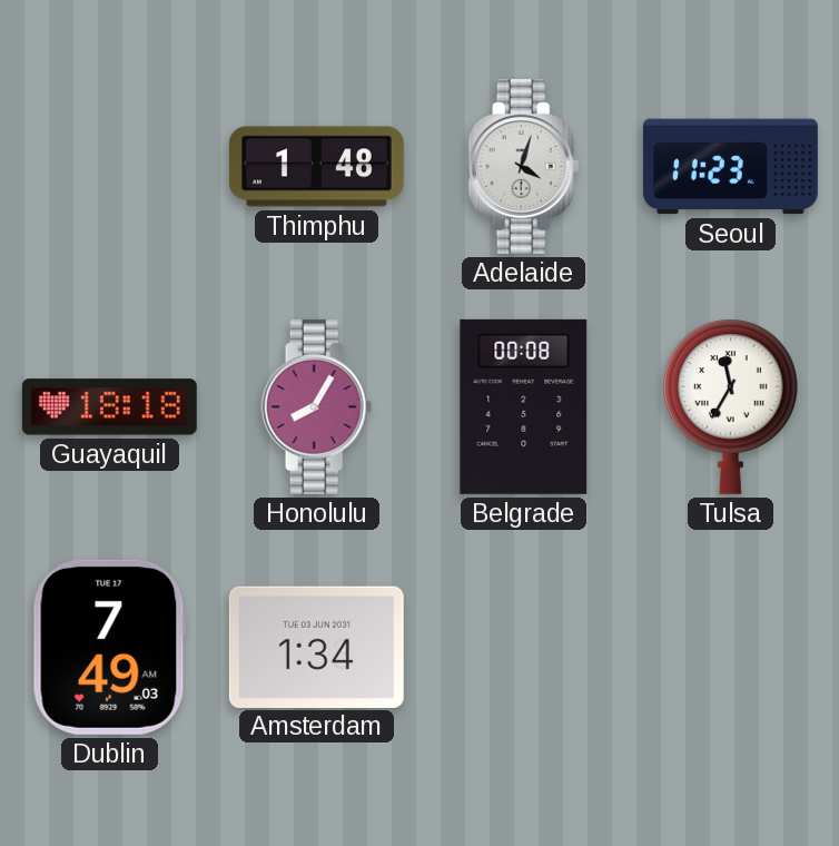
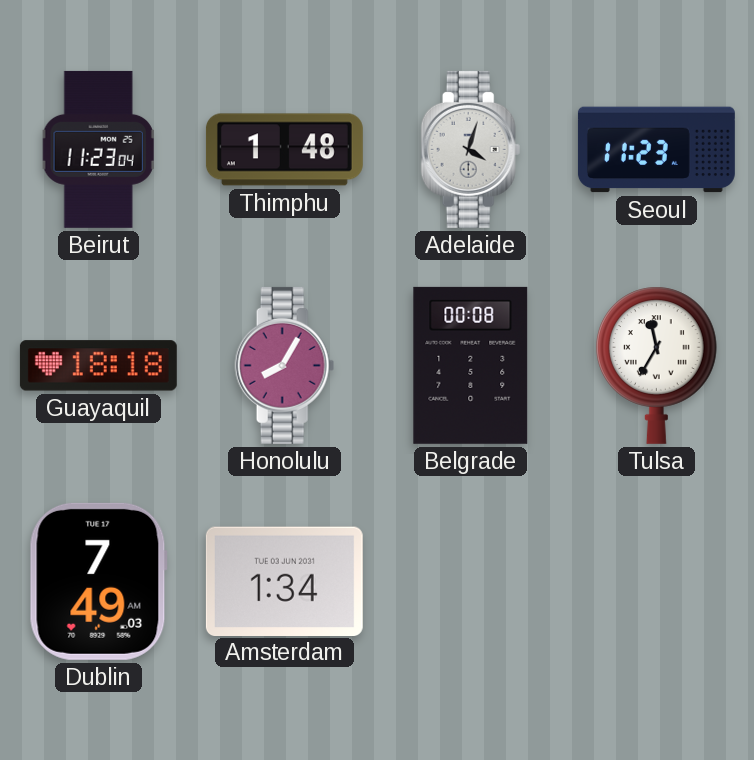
Beirut: none -> 11:23 (98, 149)
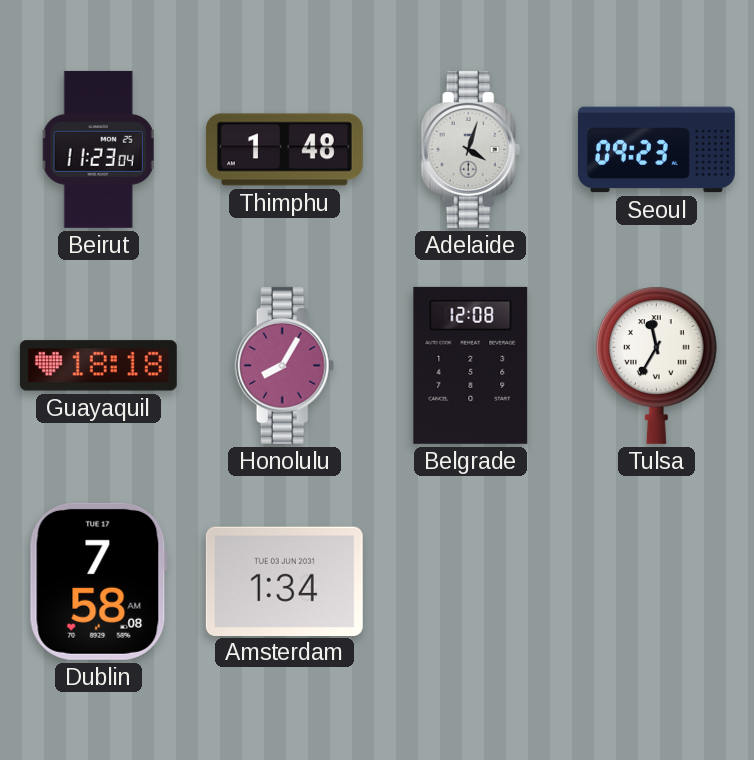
Seoul: 11:23 -> 09:23 (656, 150)
Belgrade: 00:08 -> 12:08 (471, 365)
Dublin: 7:49 -> 7:58 (98, 581)
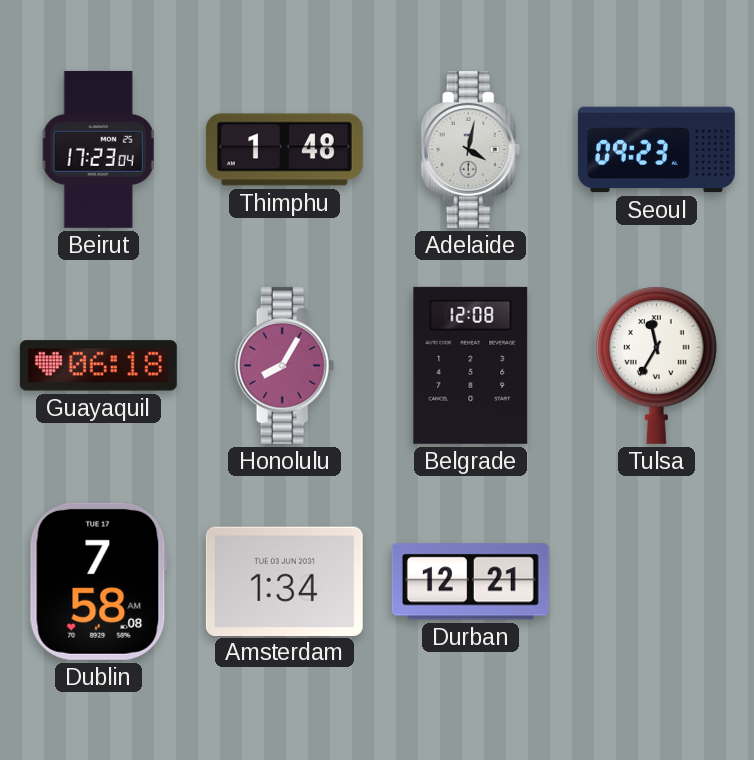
Beirut: 11:23 -> 17:23 (98, 149)
Adelaide: 4:03 -> 4:02 (471, 149)
Guayaquil: 18:18 -> 06:18 (98, 366)
Durban: none -> 12:21 (470, 582)
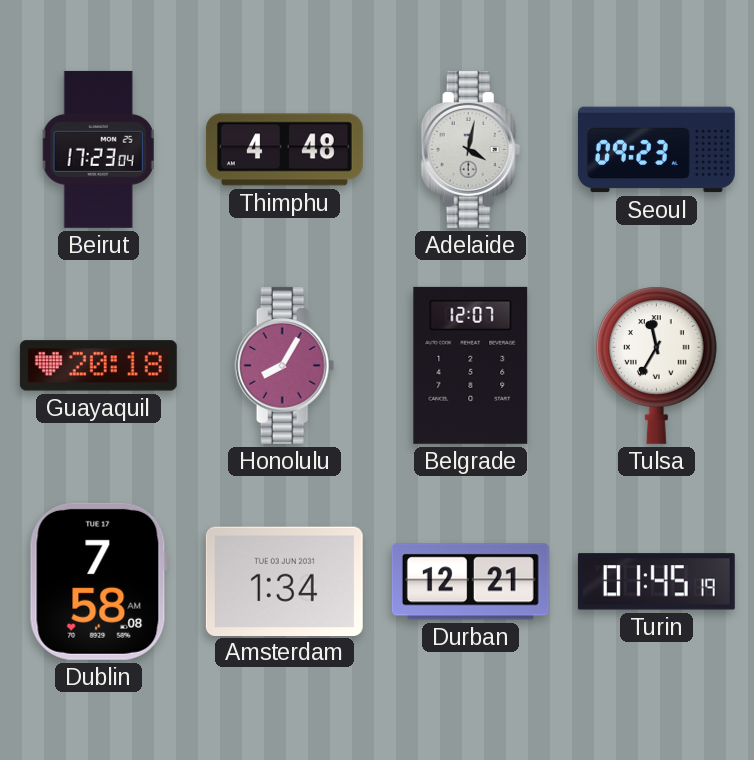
Thimphu: 1:48 -> 4:48 (284, 150)
Guayaquil: 06:18 -> 20:18 (98, 366)
Belgrade: 12:08 -> 12:07 (471, 365)
Turin: none -> 01:45 (656, 582)
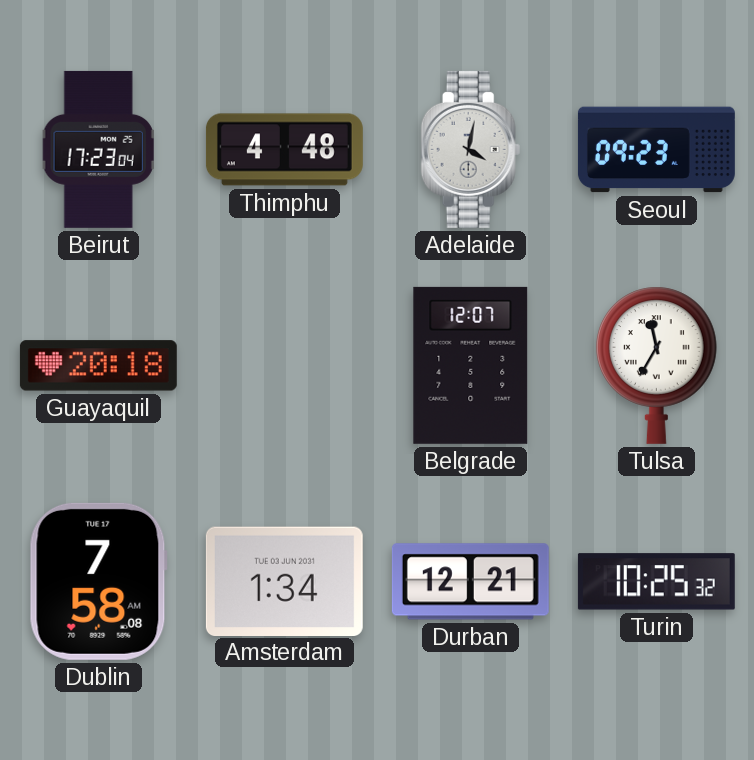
Honolulu: 8:05 -> none (285, 365)
Turin: 01:45 -> 10:25 (656, 582)
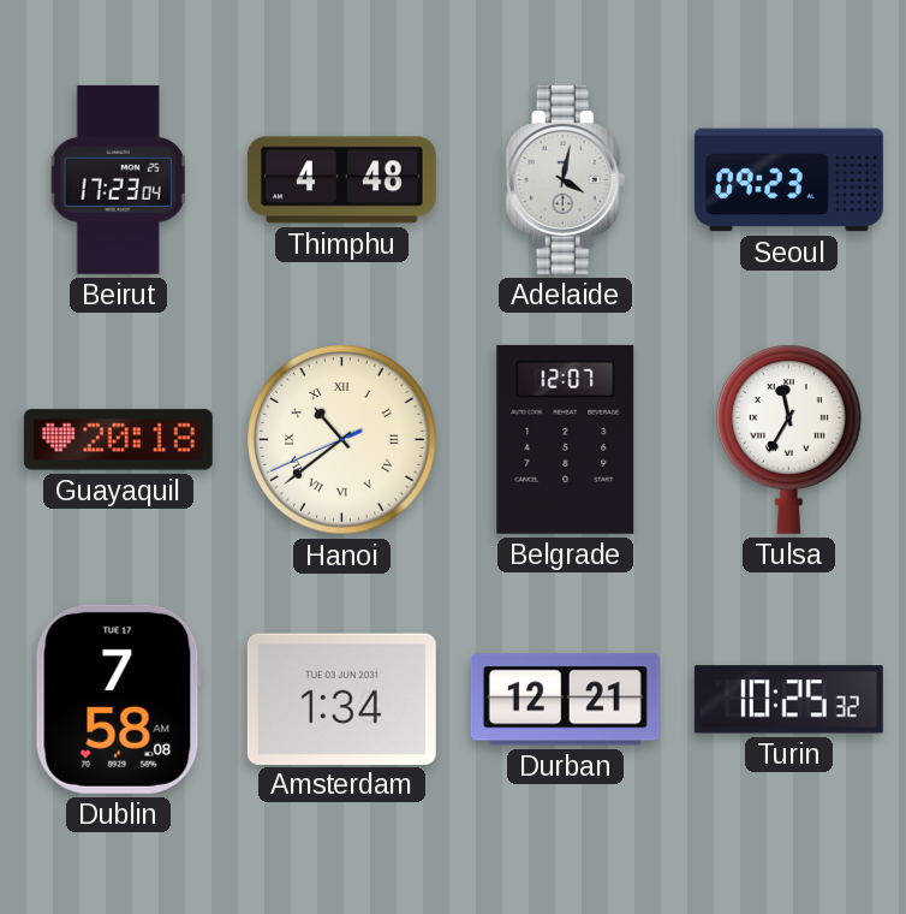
Hanoi: none -> 10:38 (342, 440)
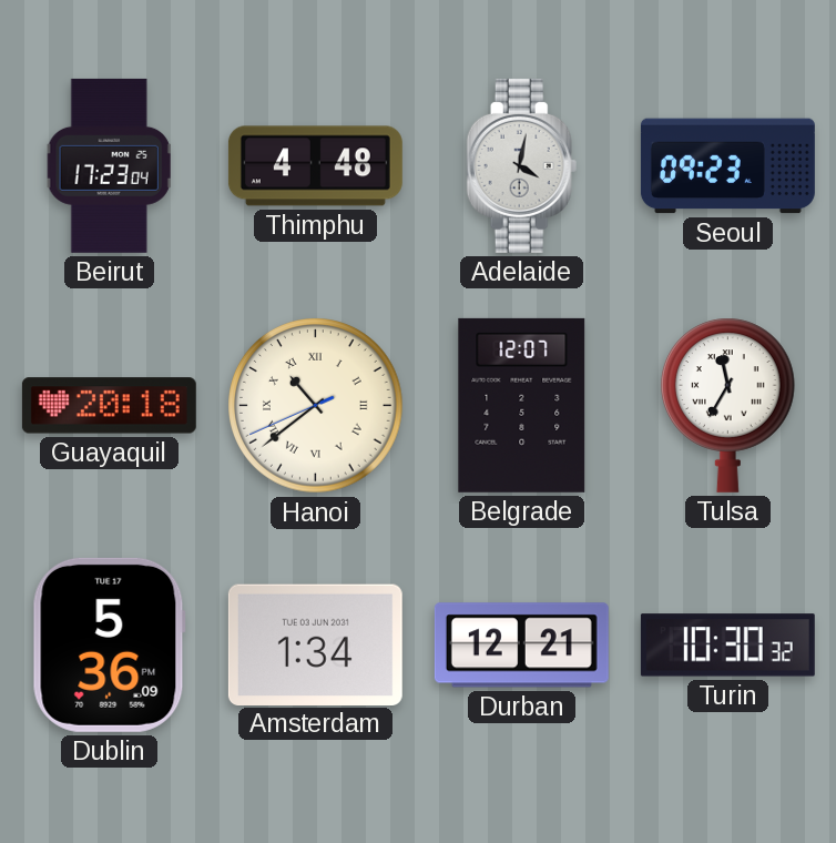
Dublin: 7:58 -> 5:36 (109, 644)
Turin: 10:25 -> 10:30 (727, 646)
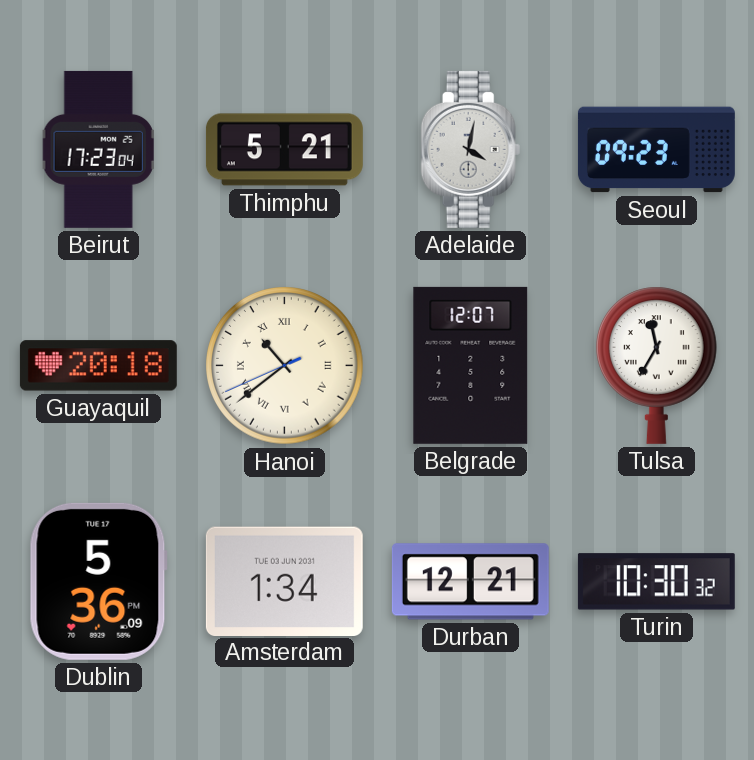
Thimphu: 4:48 -> 5:21 (284, 150)
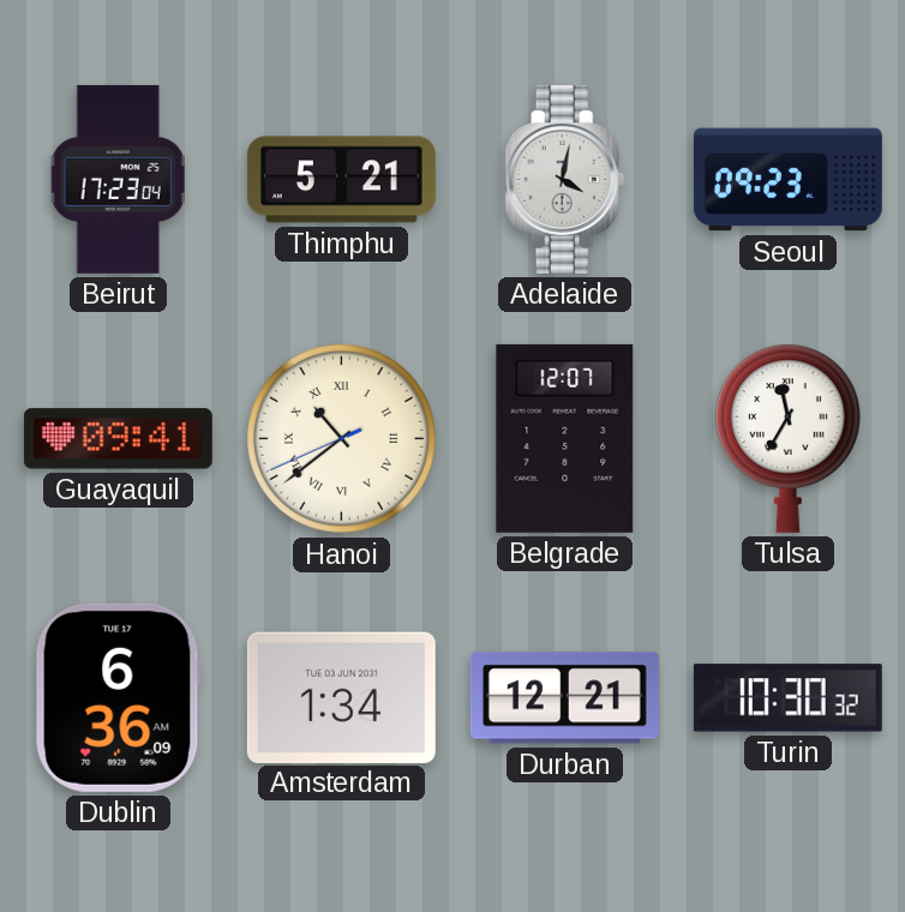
Guayaquil: 20:18 -> 09:41 (118, 439)
Dublin: 5:36 -> 6:36 (118, 697)
